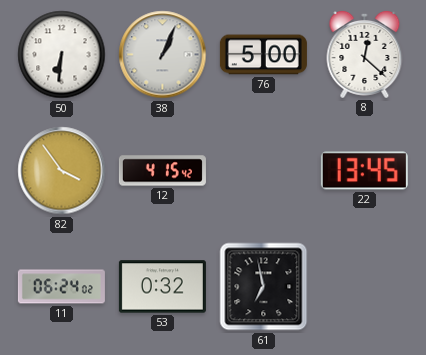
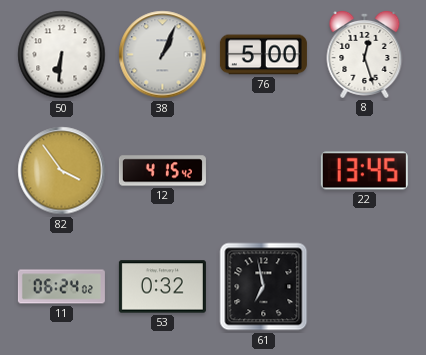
8: 12:22 -> 12:27 (365, 54)
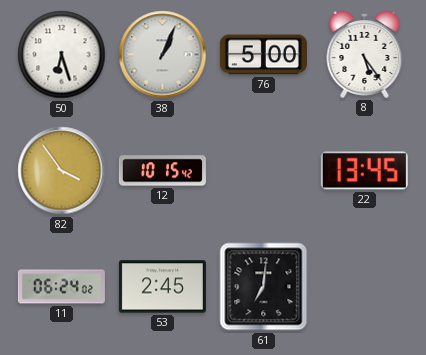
50: 6:31 -> 6:27 (62, 55)
8: 12:27 -> 5:24 (365, 54)
12: 4:15 -> 10:15 (162, 171)
53: 0:32 -> 2:45 (162, 287)
61: 6:58 -> 7:01 (264, 287)
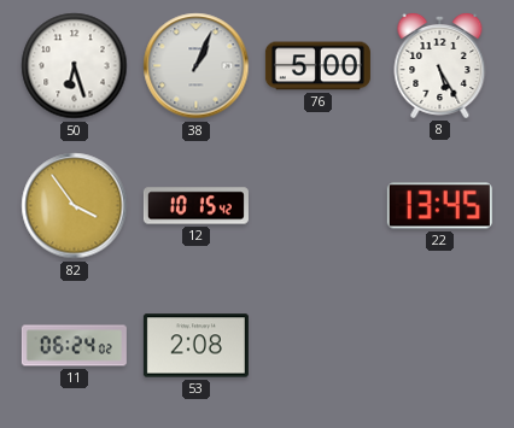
8: 5:24 -> 5:25 (440, 65)
53: 2:45 -> 2:08 (195, 346)
61: 7:01 -> none (264, 287)
